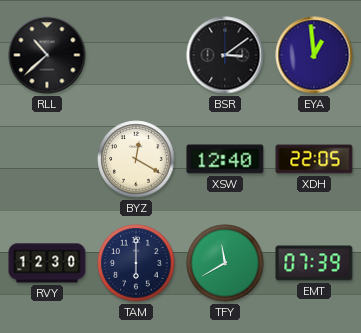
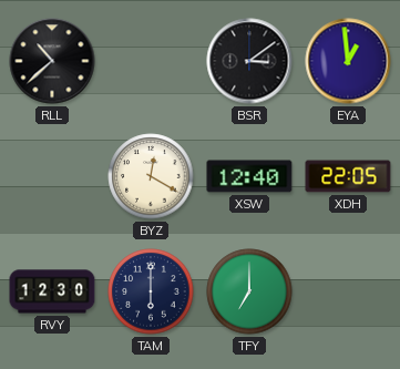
TFY: 11:40 -> 7:00 (249, 291)
EMT: 07:39 -> none (314, 263)
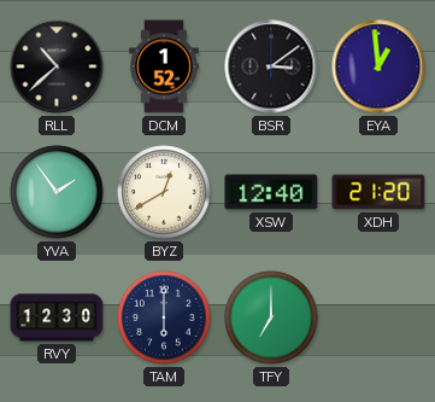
DCM: none -> 1:52 (164, 66)
YVA: none -> 1:54 (57, 192)
BYZ: 12:20 -> 12:40 (164, 192)
XDH: 22:05 -> 21:20 (378, 192)
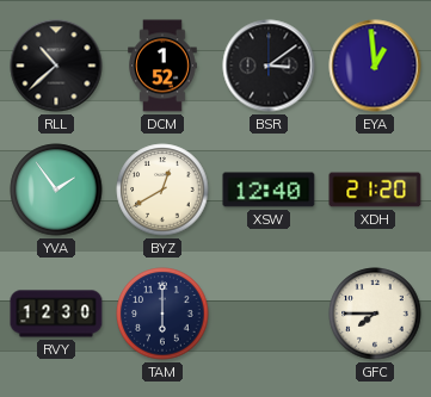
TFY: 7:00 -> none (271, 317)
GFC: none -> 7:45 (375, 314)
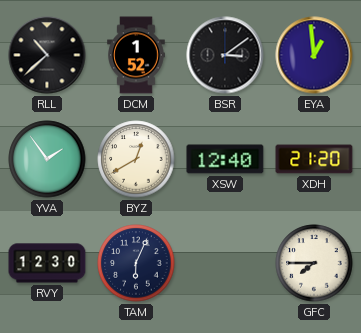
TAM: 6:00 -> 6:04 (136, 263)
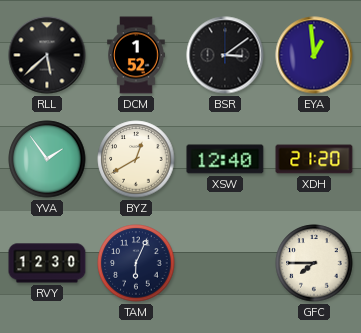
RLL: 10:38 -> 5:38 (47, 55)
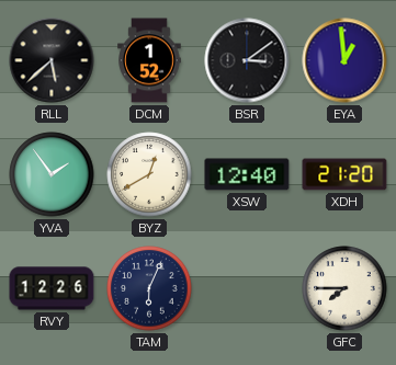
RVY: 12:30 -> 12:26 (52, 288)
